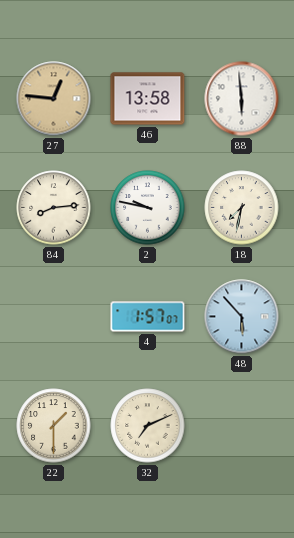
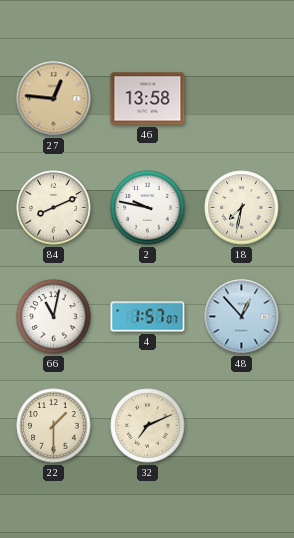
88: 5:59 -> none (242, 99)
84: 8:14 -> 8:11 (54, 208)
66: none -> 11:02 (54, 317)
48: 5:53 -> 12:53 (242, 317)
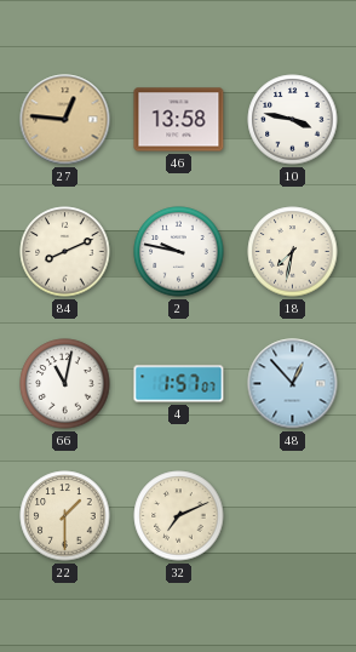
10: none -> 3:47 (293, 120)
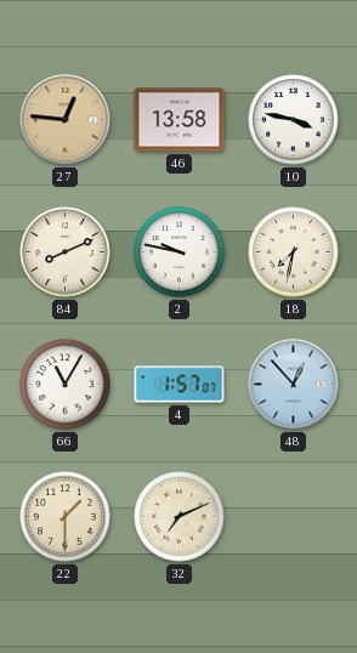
66: 11:02 -> 11:05 (66, 385)
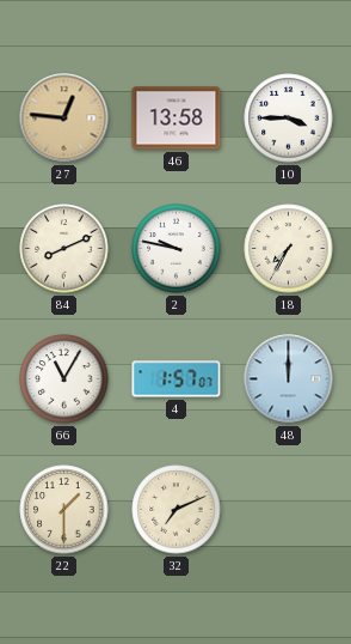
10: 3:47 -> 3:45 (289, 119)
18: 7:32 -> 7:35 (289, 249)
48: 12:53 -> 12:00 (289, 379)
